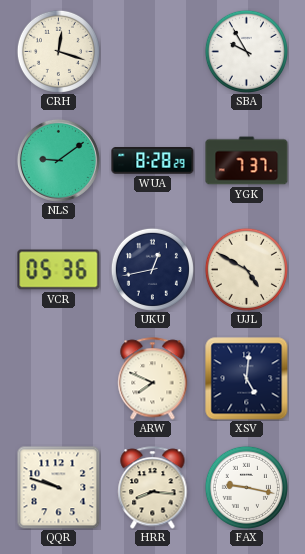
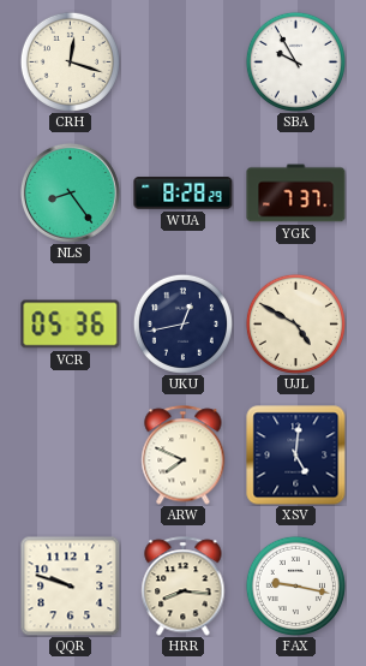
NLS: 9:09 -> 8:24 (70, 192)
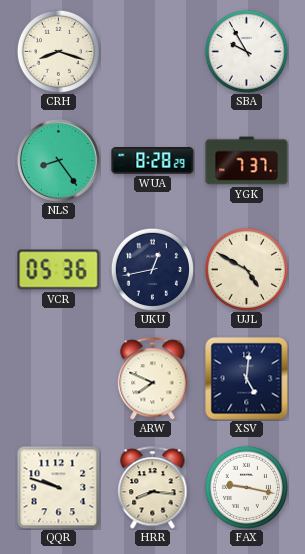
CRH: 12:18 -> 8:18 (58, 51)
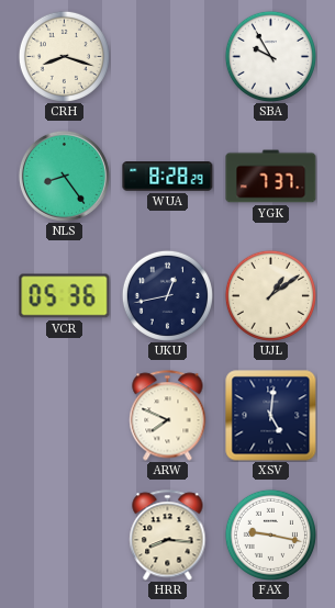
UJL: 4:50 -> 1:09 (270, 295)
QQR: 9:48 -> none (58, 487)
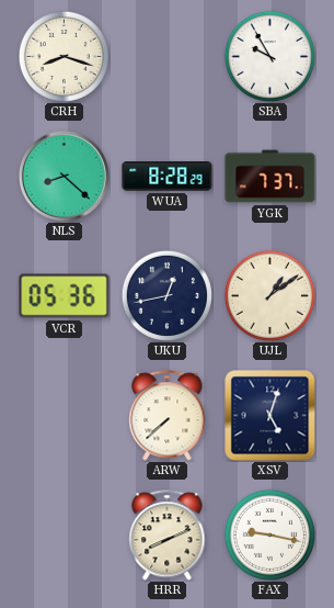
NLS: 8:24 -> 8:22 (64, 176)
ARW: 7:49 -> 7:38 (168, 416)
XSV: 5:01 -> 5:03 (270, 416)
HRR: 8:16 -> 8:11 (168, 536)
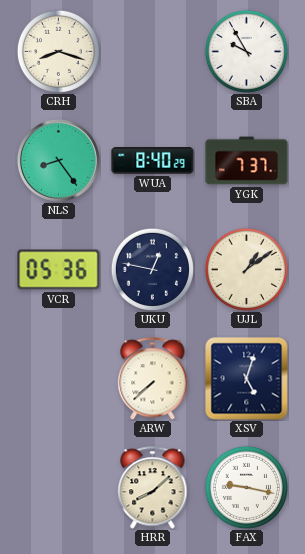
NLS: 8:22 -> 8:24 (58, 160)
WUA: 8:28 -> 8:40 (153, 161)
UKU: 12:43 -> 12:47 (152, 269)
HRR: 8:11 -> 8:08 (153, 488)
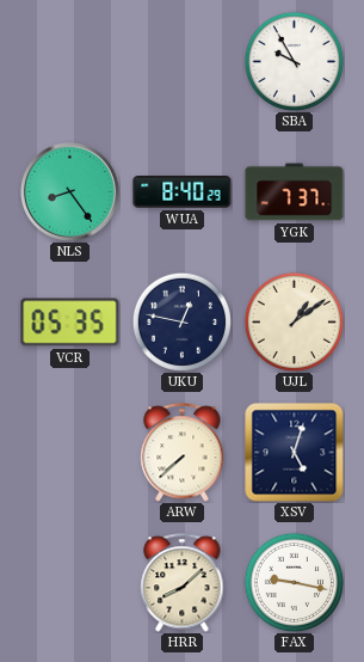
CRH: 8:18 -> none (58, 51)
VCR: 05:36 -> 05:35 (70, 323)
